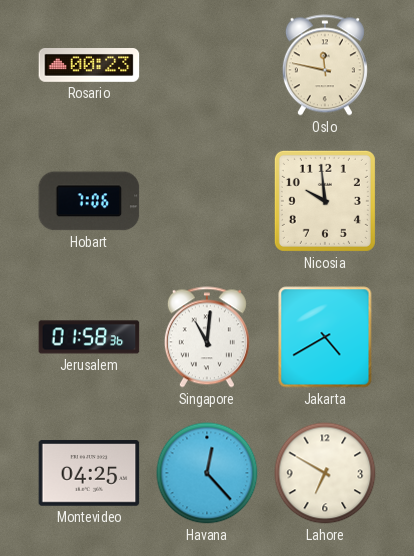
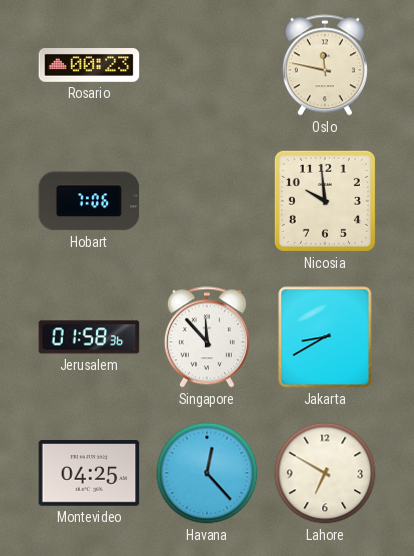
Singapore: 11:01 -> 11:53 (207, 337)
Jakarta: 4:40 -> 8:40 (325, 337)
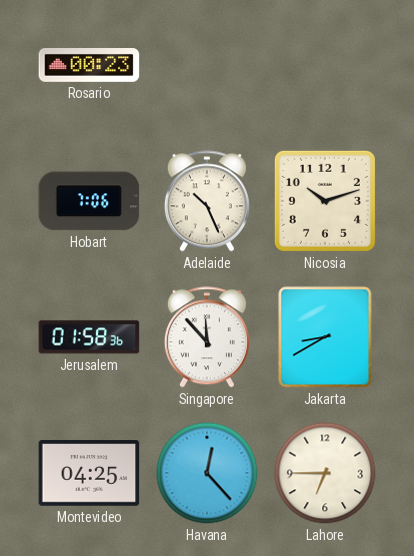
Oslo: 11:47 -> none (325, 65)
Adelaide: none -> 10:26 (207, 201)
Nicosia: 9:59 -> 10:12 (325, 201)
Lahore: 6:50 -> 6:45 (325, 473)
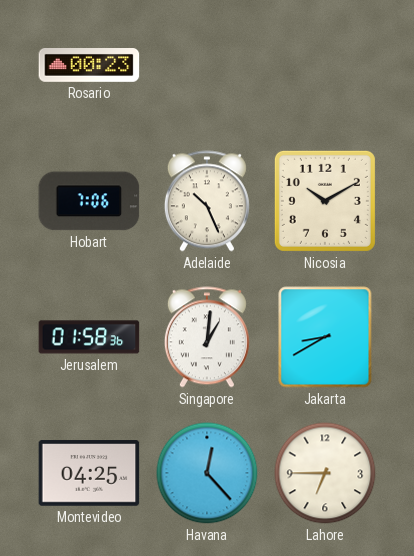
Nicosia: 10:12 -> 10:10 (325, 201)
Singapore: 11:53 -> 1:01 (207, 337)
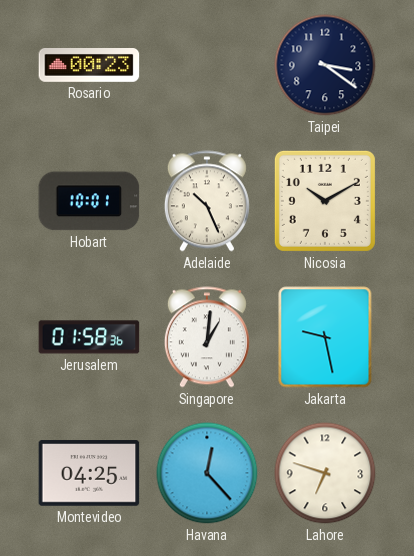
Taipei: none -> 3:21 (325, 65)
Hobart: 7:06 -> 10:01 (89, 201)
Jakarta: 8:40 -> 9:28 (325, 337)
Lahore: 6:45 -> 6:48 (325, 473)
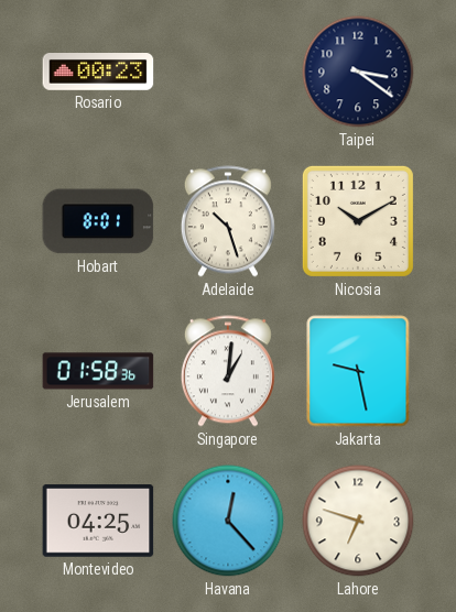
Hobart: 10:01 -> 8:01 (98, 221)
Adelaide: 10:26 -> 10:27 (228, 221)
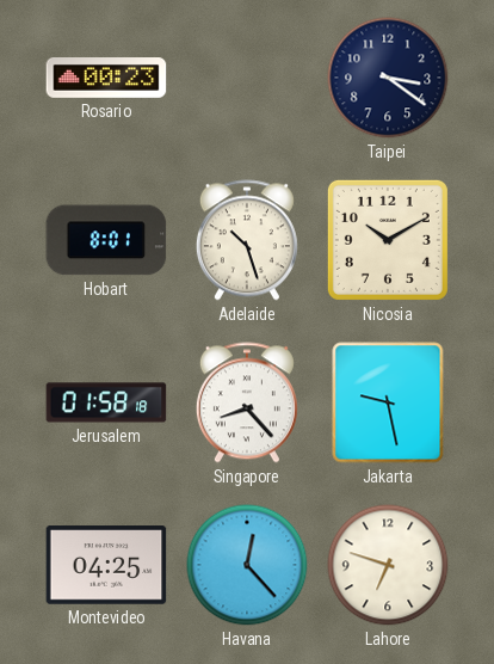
Jerusalem: 01:58:36 -> 01:58:18 (106, 402)
Singapore: 1:01 -> 8:23 (247, 402)
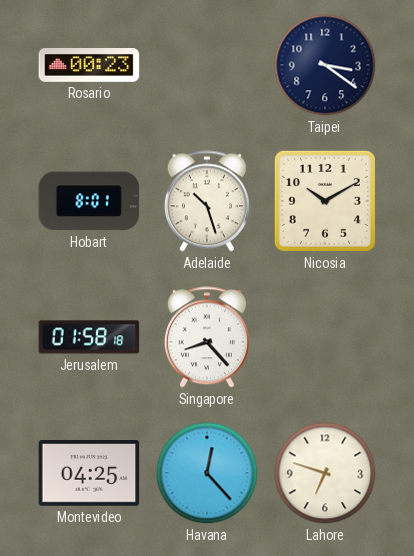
Jakarta: 9:28 -> none (388, 402)
